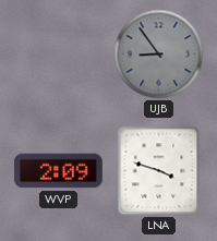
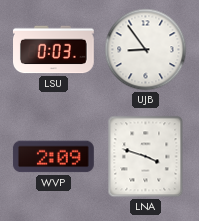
LSU: none -> 0:03 (54, 50)
UJB dial: grey -> white (146, 50)
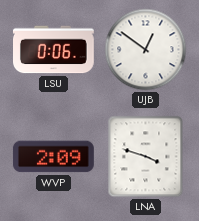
LSU: 0:03 -> 0:06 (54, 50)
UJB: 8:54 -> 12:51 (146, 50)
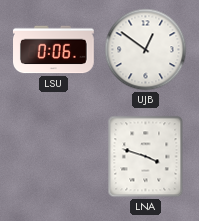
WVP: 2:09 -> none (53, 157)
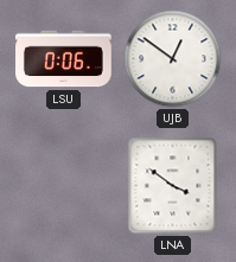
LNA: 3:48 -> 3:51 (173, 186)
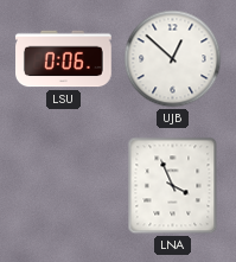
UJB: 12:51 -> 12:52 (173, 59)
LNA: 3:51 -> 3:56 (173, 186)
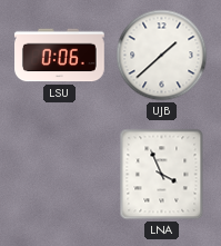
UJB: 12:52 -> 1:38 (162, 56)
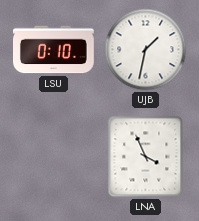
LSU: 0:06 -> 0:10 (54, 50)
UJB: 1:38 -> 1:32 (146, 50)
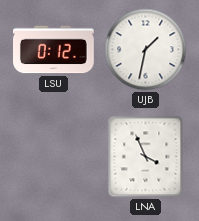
LSU: 0:10 -> 0:12 (54, 50)
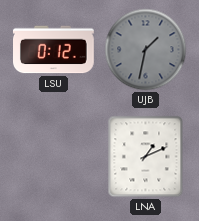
UJB dial: white -> grey (146, 50)
LNA: 3:56 -> 1:11 (146, 157)
